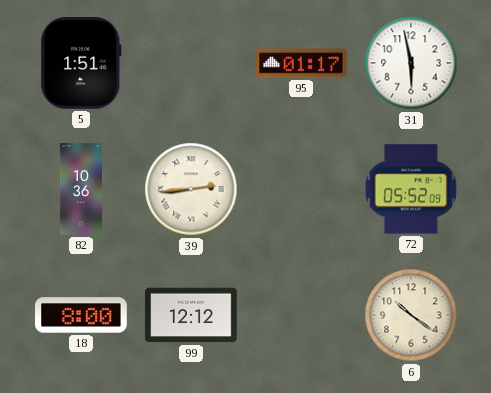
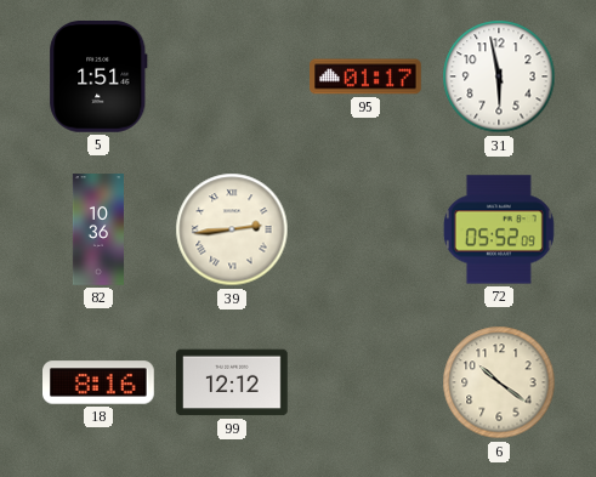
18: 8:00 -> 8:16 (98, 382)
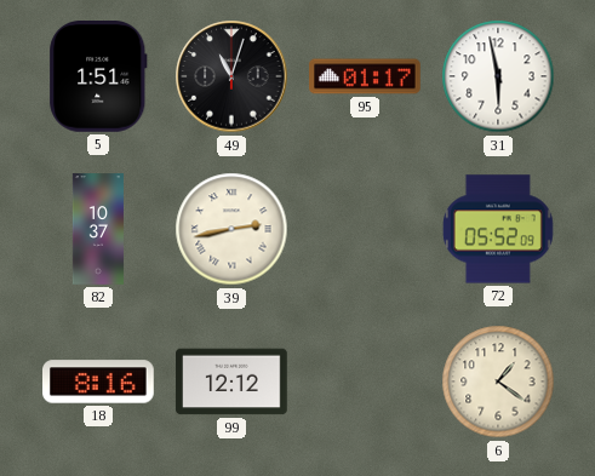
49: none -> 11:03 (231, 76)
82: 10:36 -> 10:37 (98, 229)
39: 2:44 -> 2:43 (231, 229)
6: 10:21 -> 1:21 (498, 382)
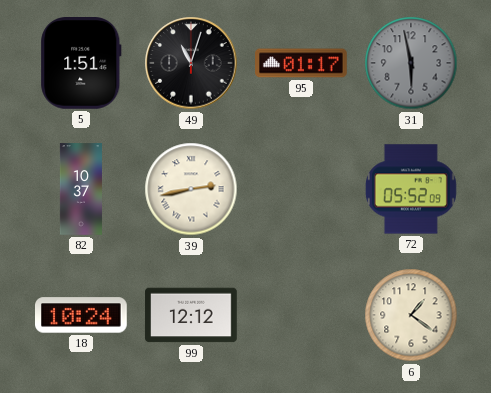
31 dial: white -> grey (411, 63)
18: 8:16 -> 10:24 (81, 315)
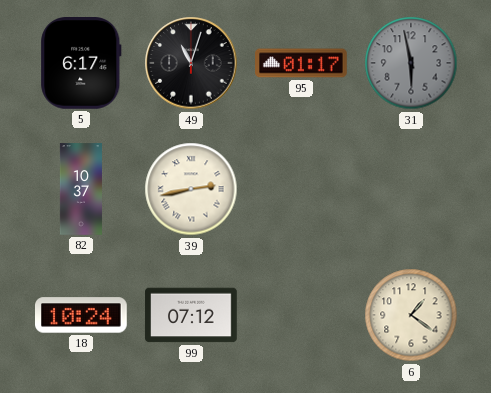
5: 1:51 -> 6:17 (81, 64)
72: 05:52 -> none (411, 189)
99: 12:12 -> 07:12 (191, 315)
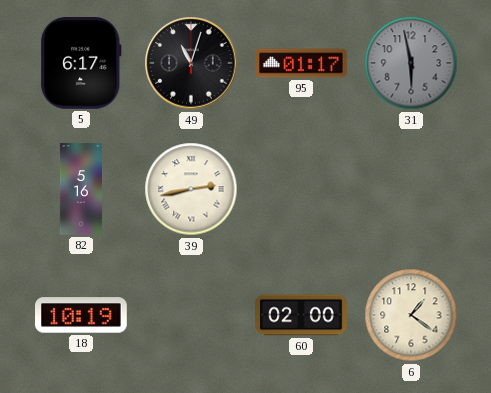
82: 10:37 -> 5:16 (81, 189)
18: 10:24 -> 10:19 (81, 315)
99: 07:12 -> none (191, 315)
60: none -> 02:00 (301, 315)
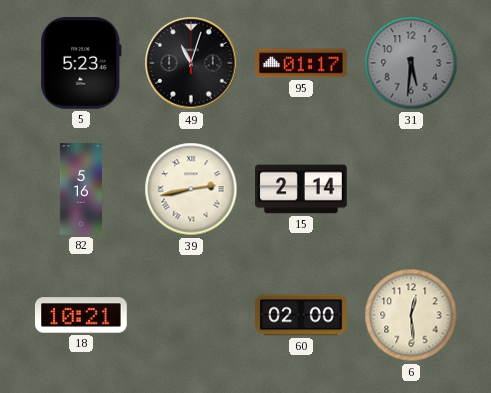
5: 6:17 -> 5:23 (81, 64)
31: 5:58 -> 5:31 (411, 63)
15: none -> 2:14 (301, 189)
18: 10:19 -> 10:21 (81, 315)
6: 1:21 -> 12:29 (411, 315)
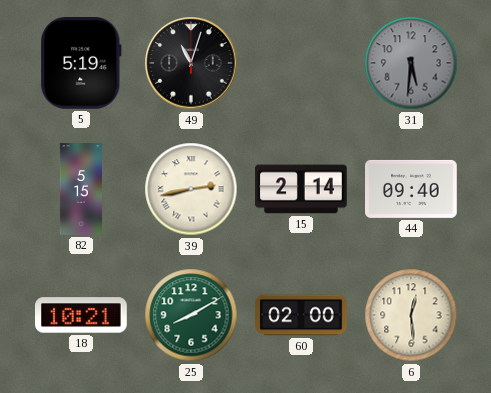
5: 5:23 -> 5:19 (81, 64)
95: 01:17 -> none (301, 63)
82: 5:16 -> 5:15 (81, 189)
44: none -> 09:40 (411, 189)
25: none -> 8:10 (191, 315)
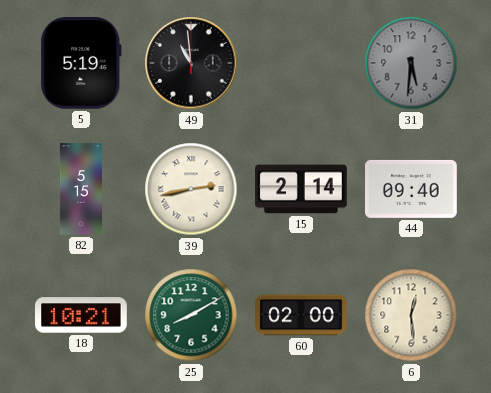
49: 11:03 -> 10:59 (191, 63)
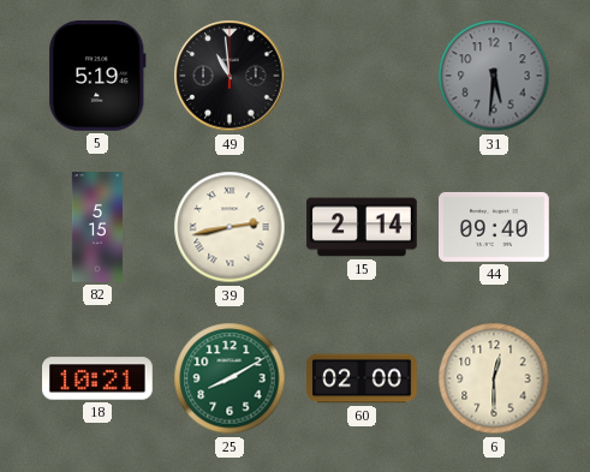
6: 12:29 -> 12:30 (494, 378)
